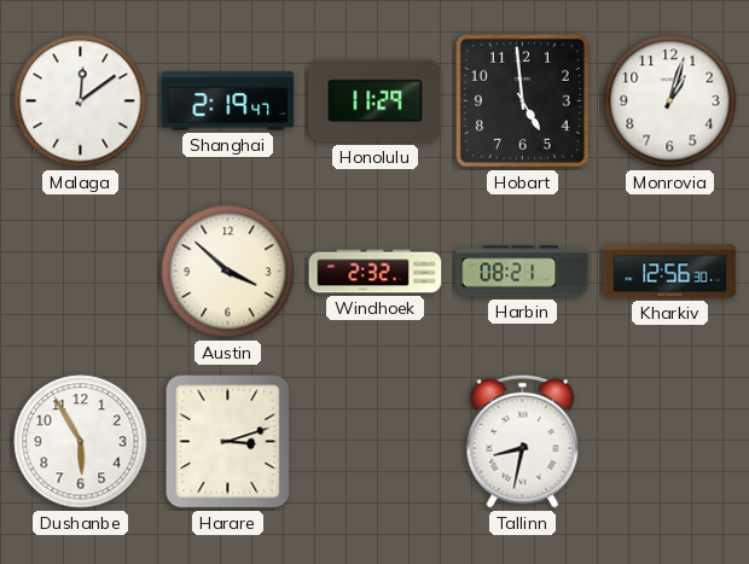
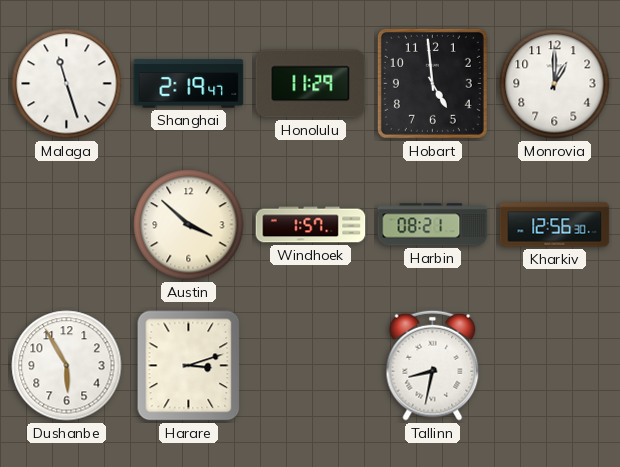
Malaga: 12:09 -> 11:27 (67, 84)
Monrovia: 1:03 -> 1:00 (555, 84)
Windhoek: 2:32 -> 1:57 (311, 225)
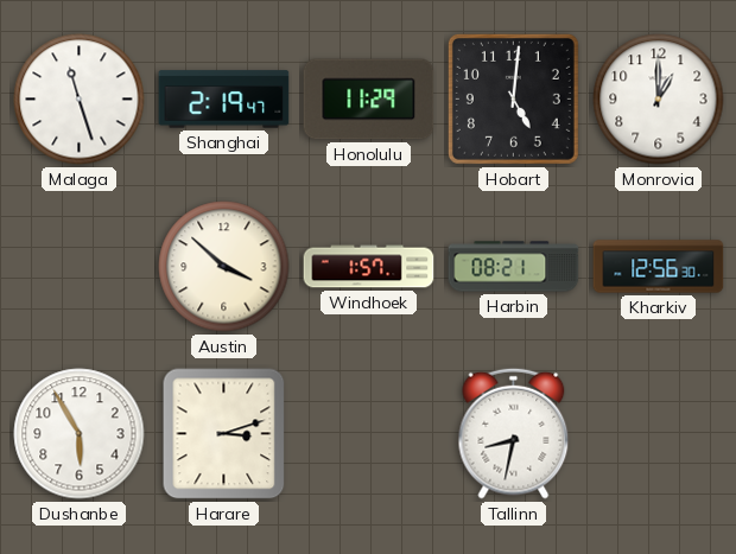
Hobart: 4:59 -> 5:01 (513, 98)
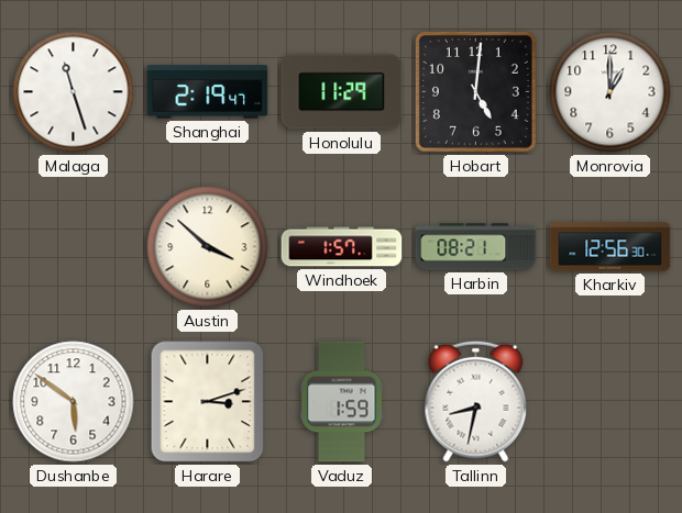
Dushanbe: 5:55 -> 5:51 (74, 402)
Vaduz: none -> 1:59 (342, 402)
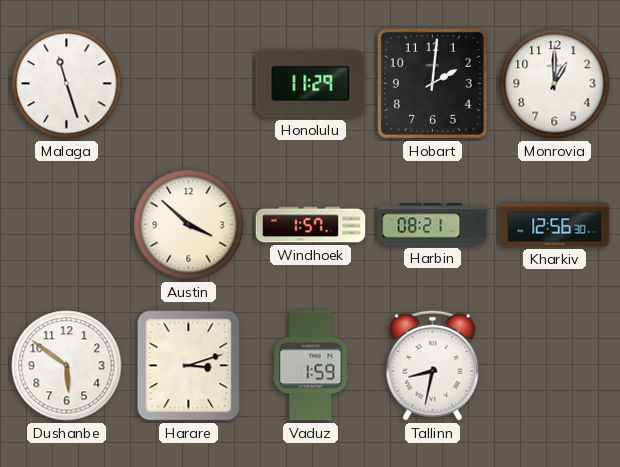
Shanghai: 2:19 -> none (208, 92)
Hobart: 5:01 -> 2:01 (432, 83)
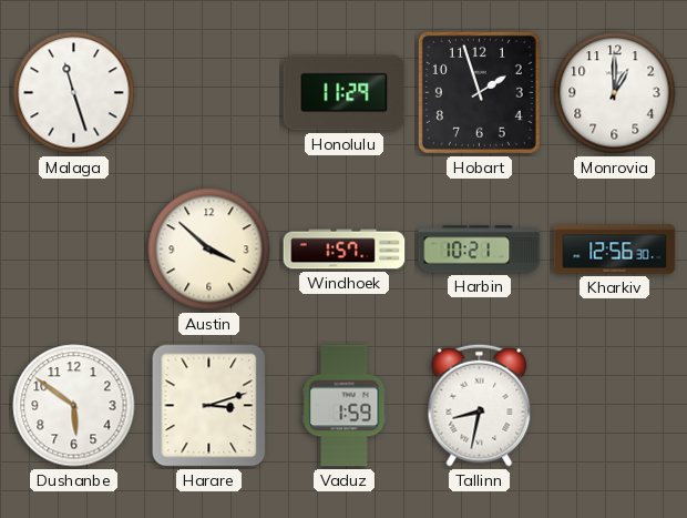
Hobart: 2:01 -> 1:57 (479, 92)
Harbin: 08:21 -> 10:21 (480, 250)
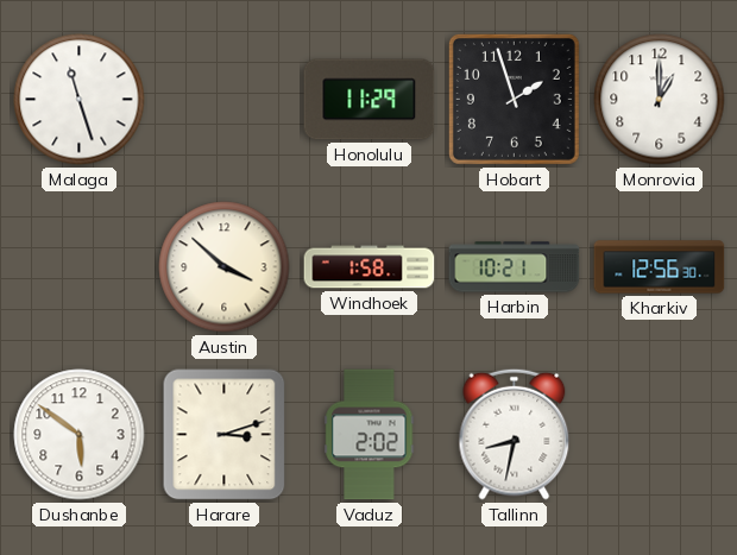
Windhoek: 1:57 -> 1:58 (370, 267)
Vaduz: 1:59 -> 2:02 (370, 435)
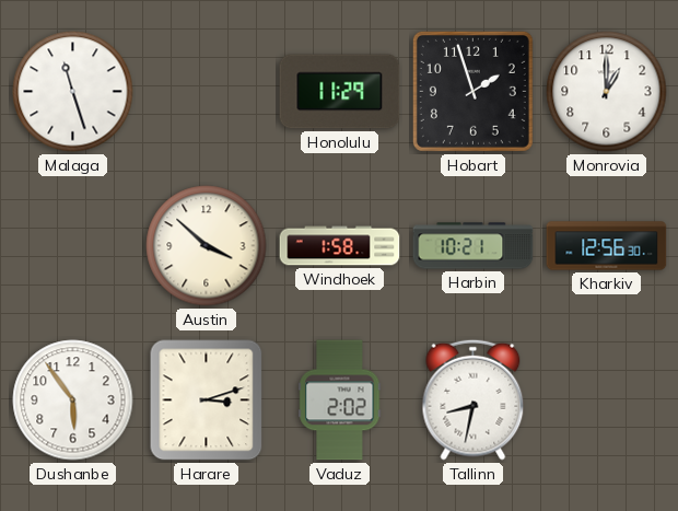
Dushanbe: 5:51 -> 5:54 (73, 400)
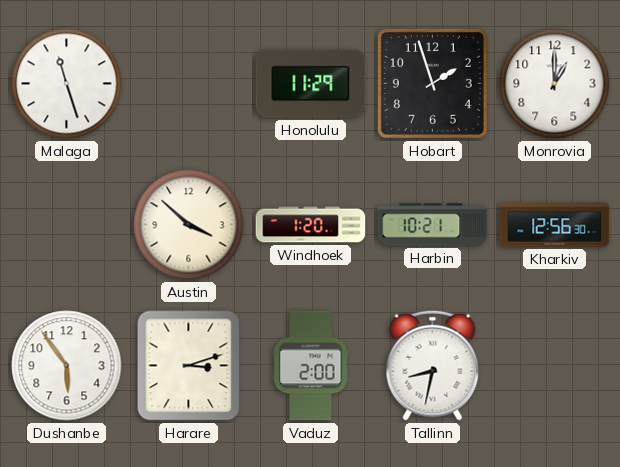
Windhoek: 1:58 -> 1:20 (311, 225)
Vaduz: 2:02 -> 2:00 (311, 366)
